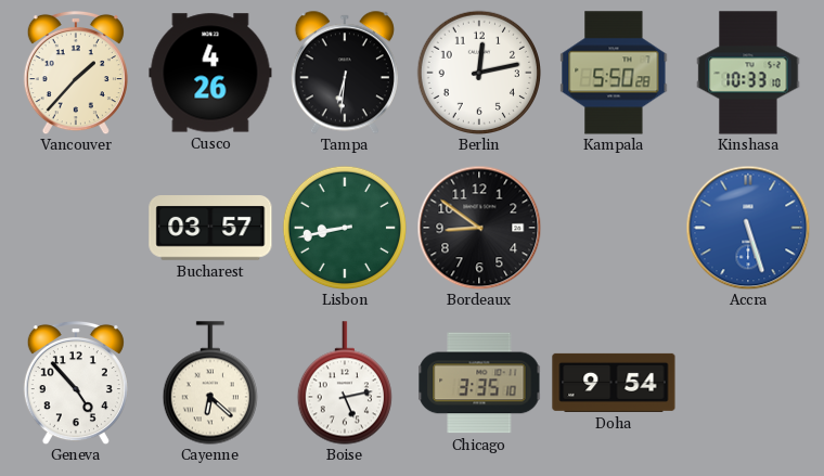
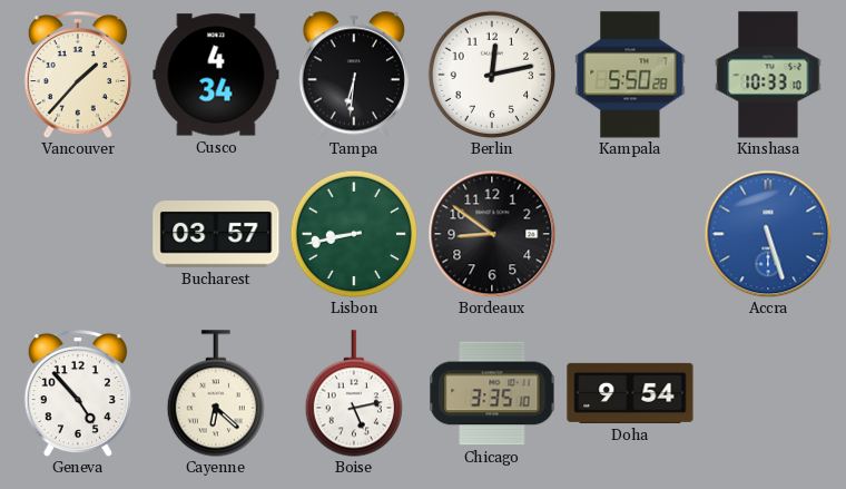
Cusco: 4:26 -> 4:34 (216, 75)
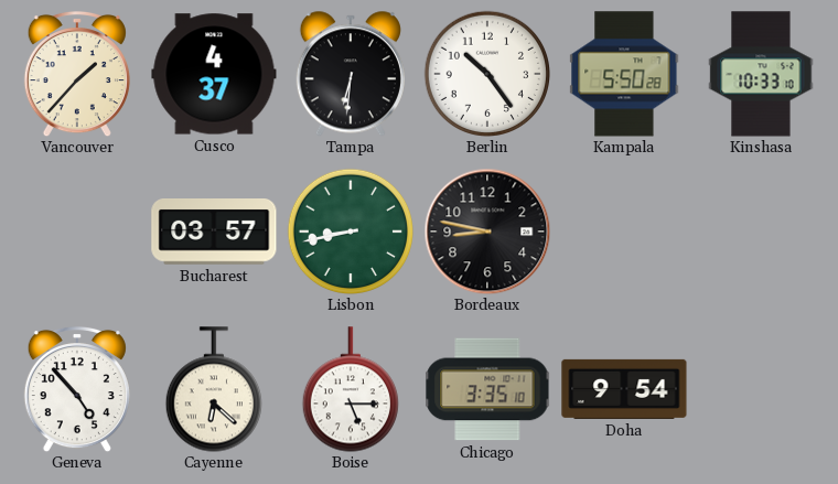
Cusco: 4:34 -> 4:37 (214, 74)
Berlin: 12:13 -> 10:24 (486, 73)
Bordeaux: 8:51 -> 8:47 (487, 232)
Accra: 5:27 -> none (768, 234)
Boise: 5:13 -> 5:15 (351, 389)
